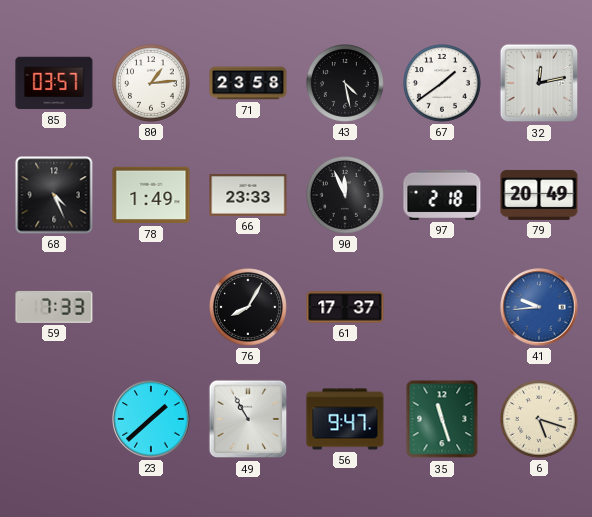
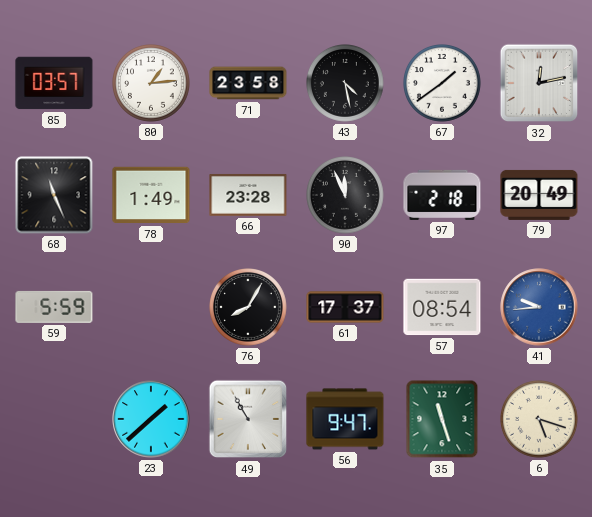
68: 4:26 -> 11:26 (54, 195)
66: 23:33 -> 23:28 (248, 195)
59: 7:33 -> 5:59 (54, 307)
57: none -> 08:54 (442, 307)
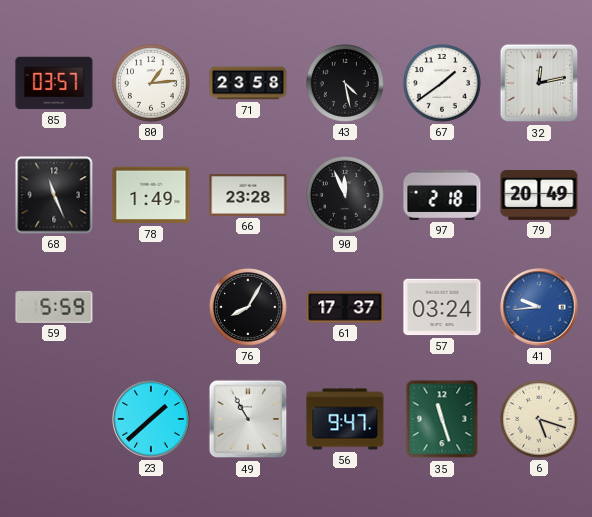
57: 08:54 -> 03:24 (442, 307)
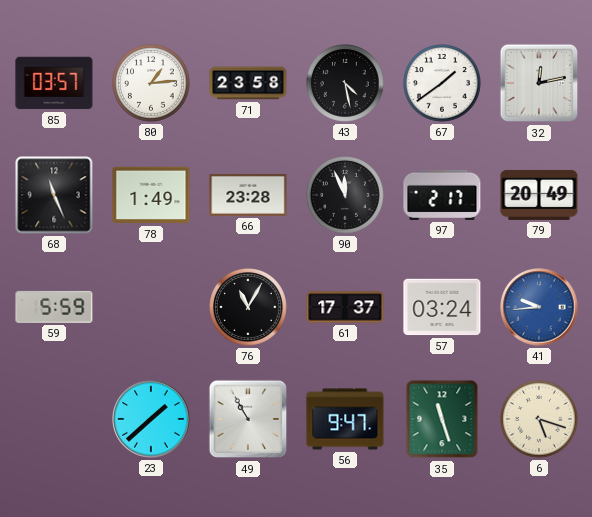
97: 2:18 -> 2:17 (442, 195)
76: 8:05 -> 11:05 (249, 308)
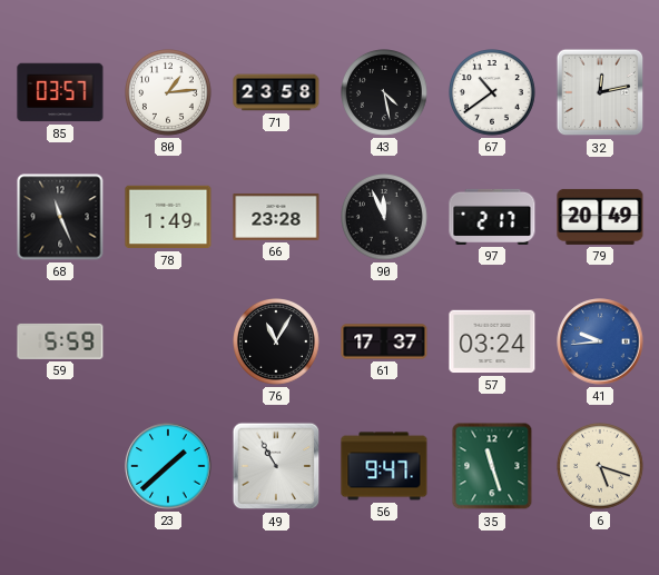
67: 1:39 -> 10:39 (493, 93)
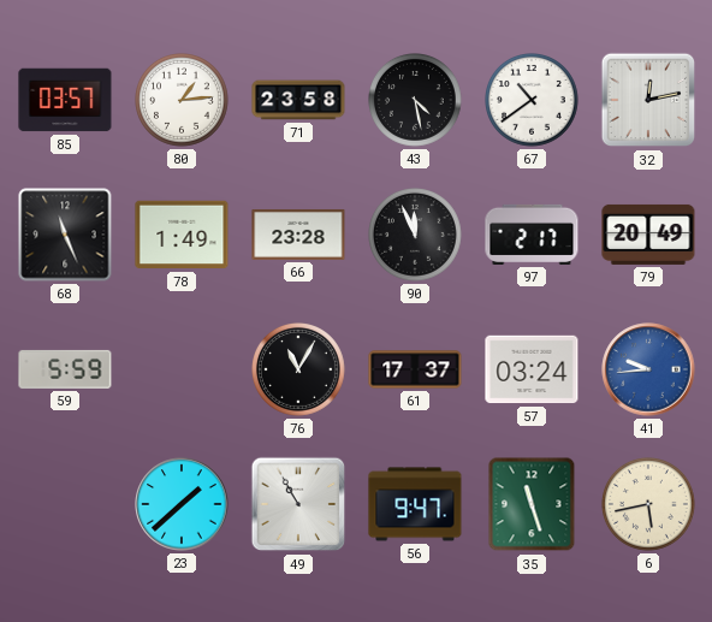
6: 5:18 -> 5:43 (649, 505)
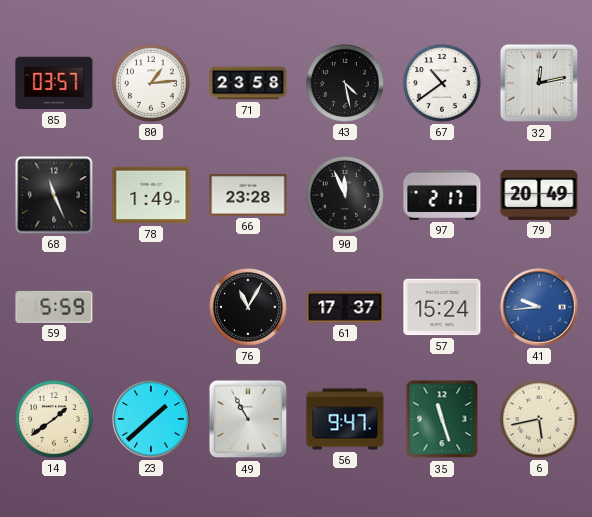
57: 03:24 -> 15:24 (442, 307)
14: none -> 1:39 (55, 420)
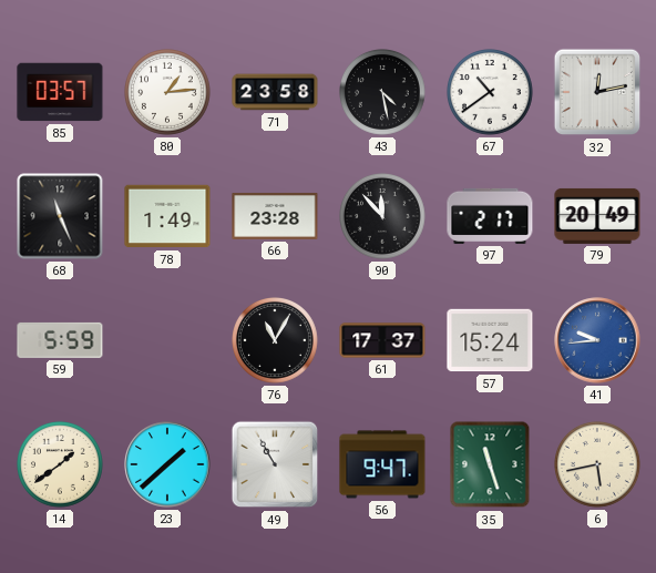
90: 11:56 -> 11:53 (383, 217)
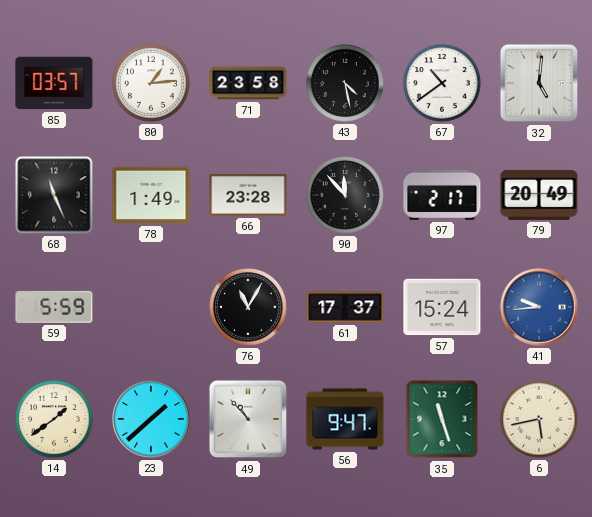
32: 12:13 -> 5:01 (539, 83)
49: 10:55 -> 10:53 (248, 419)
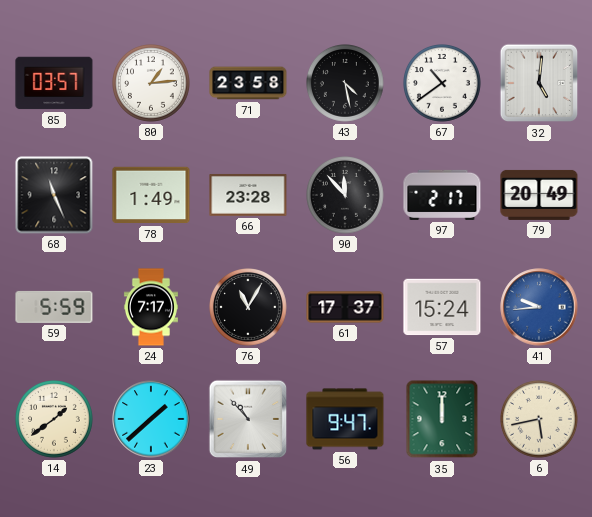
24: none -> 7:17 (151, 307)
35: 11:27 -> 12:00 (442, 419)
